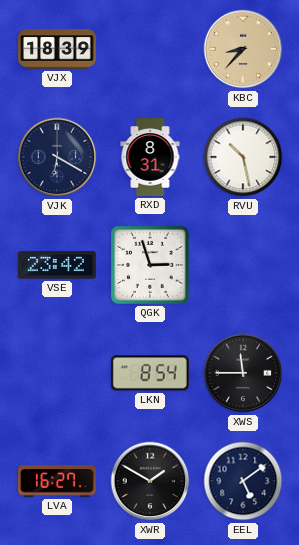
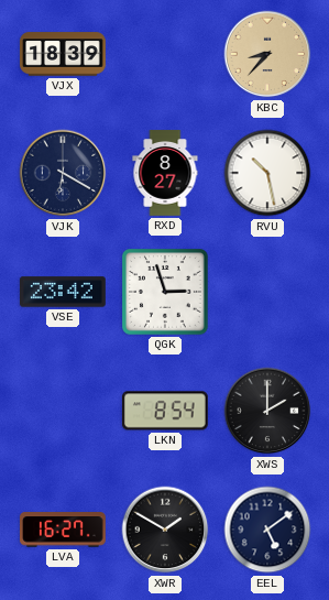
RXD: 8:31 -> 8:27 (165, 173)
XWS: 11:45 -> 2:00 (267, 411)
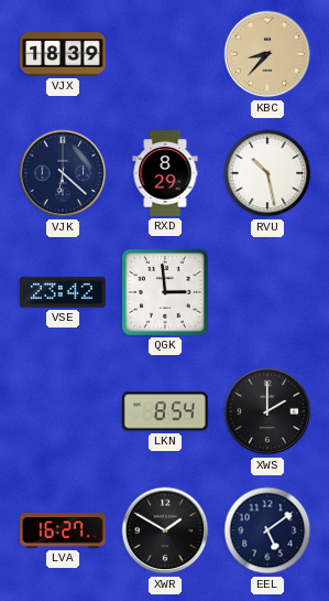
VJK: 6:20 -> 6:22 (63, 173)
RXD: 8:27 -> 8:29 (165, 173)
QGK: 2:57 -> 2:59 (166, 293)
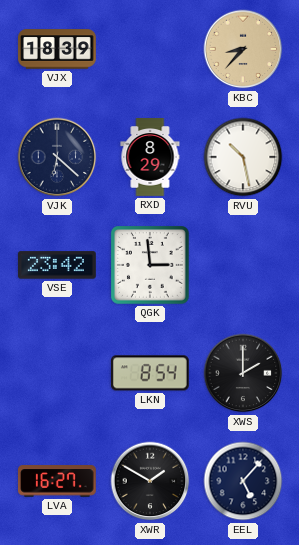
EEL: 5:09 -> 5:07 (243, 481)
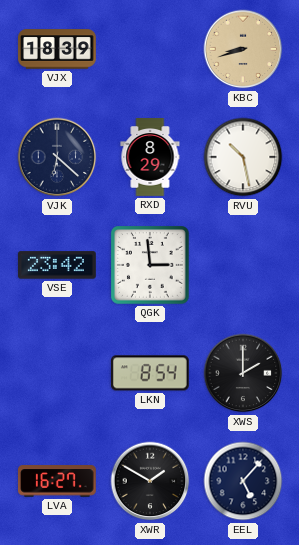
KBC: 8:37 -> 8:42 (243, 49)
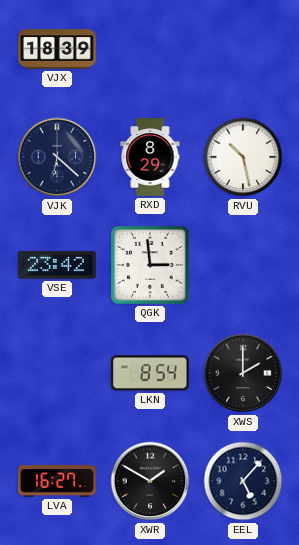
KBC: 8:42 -> none (243, 49)
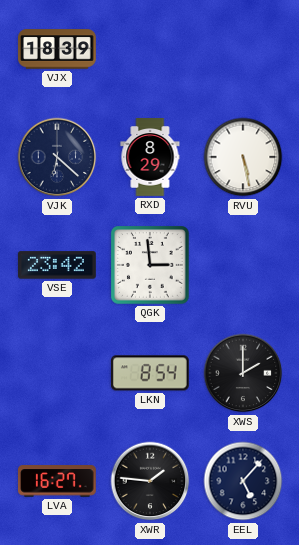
RVU: 10:28 -> 5:28 (243, 157)
XWR: 1:50 -> 1:46 (150, 481)
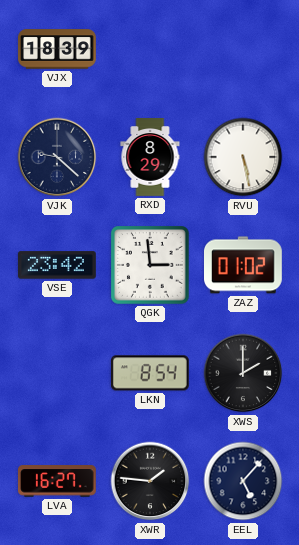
VJK: 6:22 -> 9:22 (57, 157)
ZAZ: none -> 01:02 (244, 265)
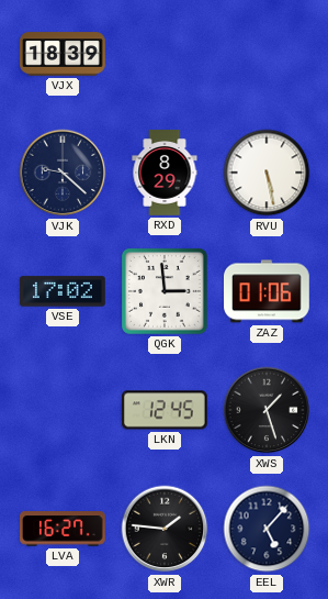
VSE: 23:42 -> 17:02 (64, 291)
ZAZ: 01:02 -> 01:06 (268, 291)
LKN: 8:54 -> 12:45 (165, 410)
XWS: 2:00 -> 1:27 (267, 410)
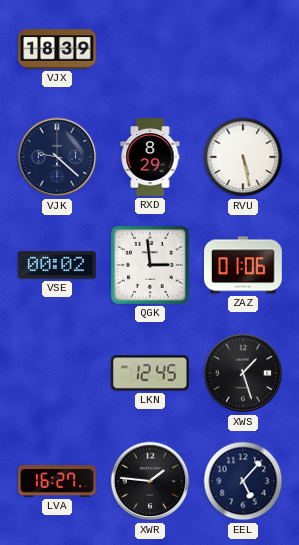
VSE: 17:02 -> 00:02 (58, 265)
